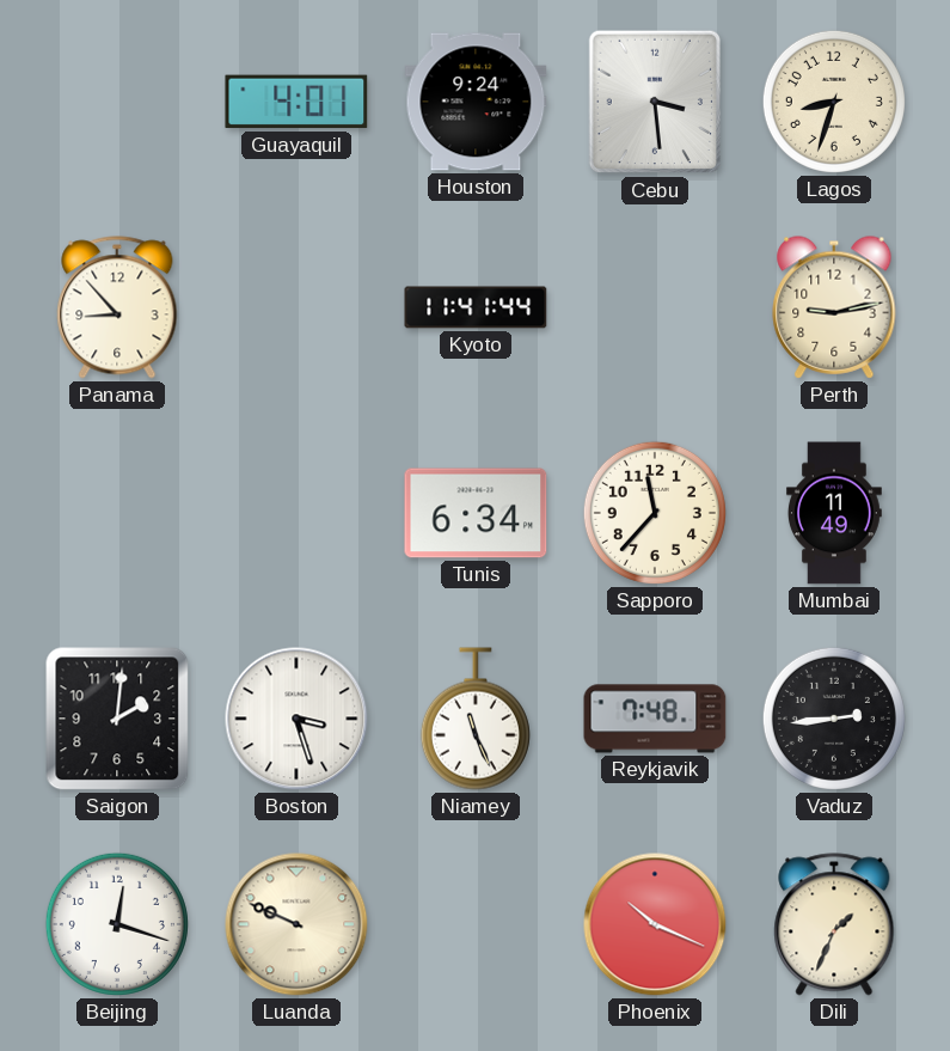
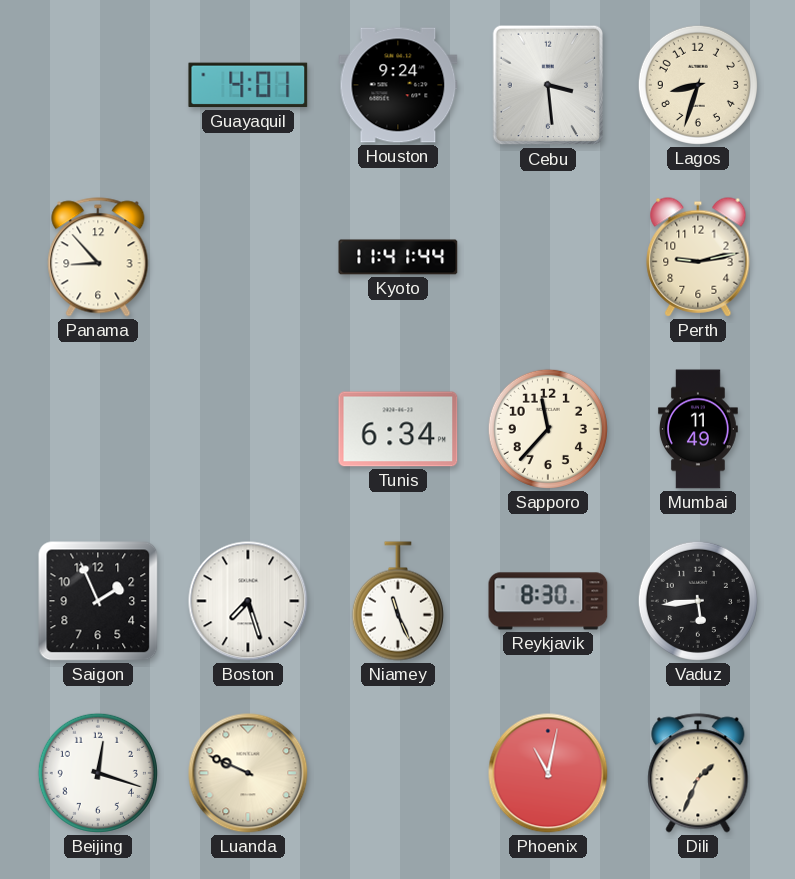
Saigon: 2:01 -> 1:56 (98, 601)
Boston: 3:27 -> 7:27 (248, 601)
Reykjavik: 7:48 -> 8:30 (548, 601)
Vaduz: 2:44 -> 5:44 (698, 601)
Phoenix: 10:19 -> 11:02 (548, 773)
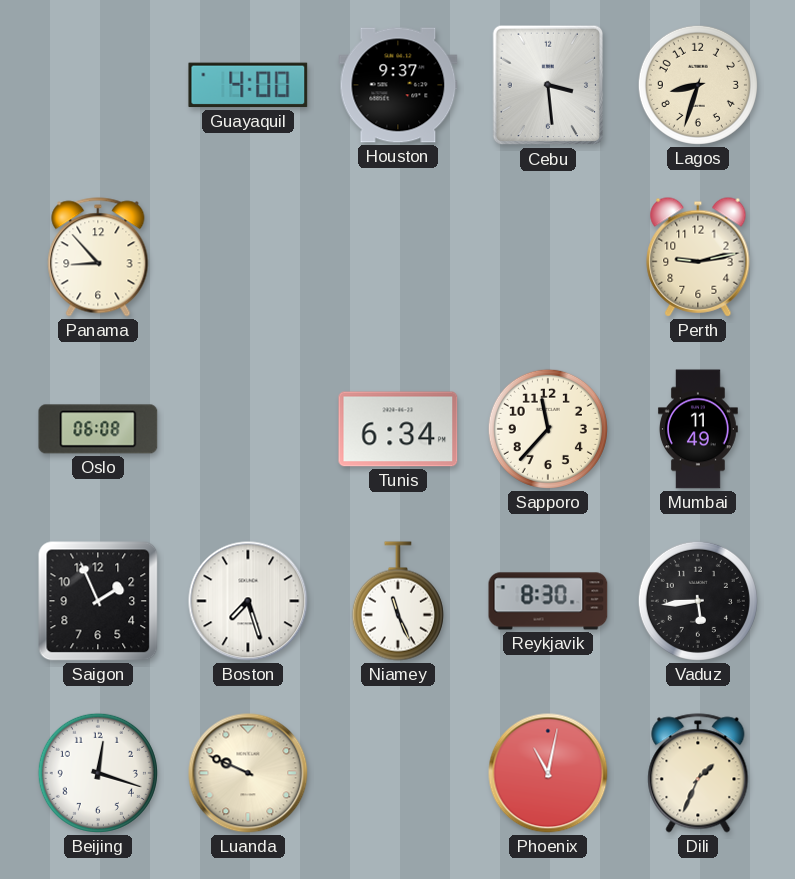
Guayaquil: 4:01 -> 4:00 (248, 85)
Houston: 9:24 -> 9:37 (398, 85)
Kyoto: 11:41 -> none (398, 257)
Oslo: none -> 06:08 (98, 429)
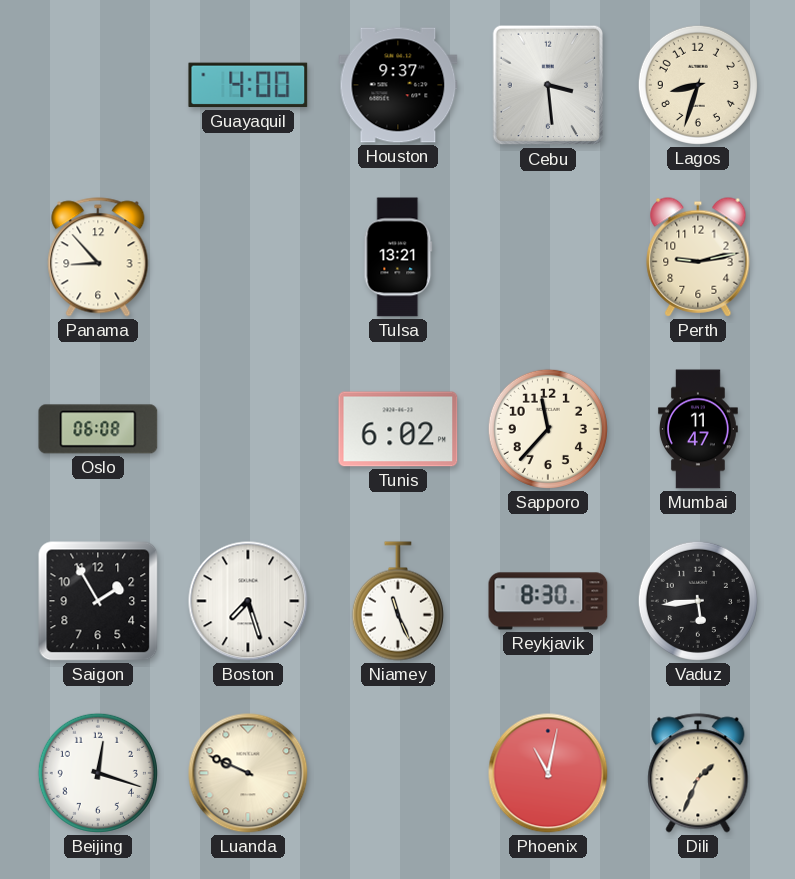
Tulsa: none -> 13:21 (398, 257)
Tunis: 6:34 -> 6:02 (398, 429)
Mumbai: 11:49 -> 11:47 (698, 429)
Saigon: 1:56 -> 1:55 (98, 601)
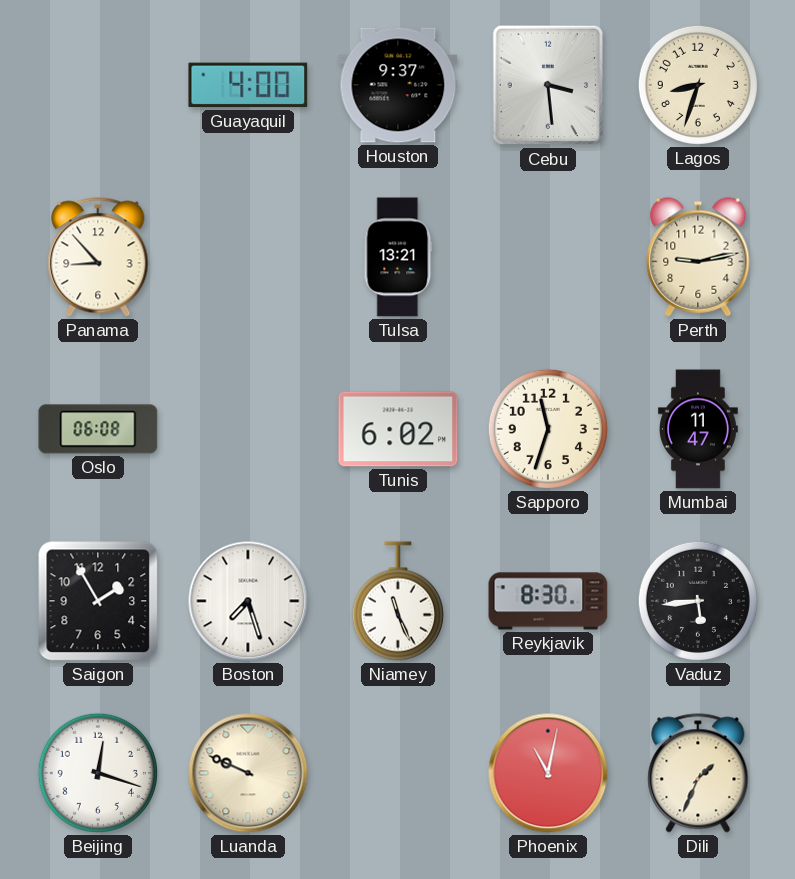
Sapporo: 11:37 -> 11:33 (548, 429)
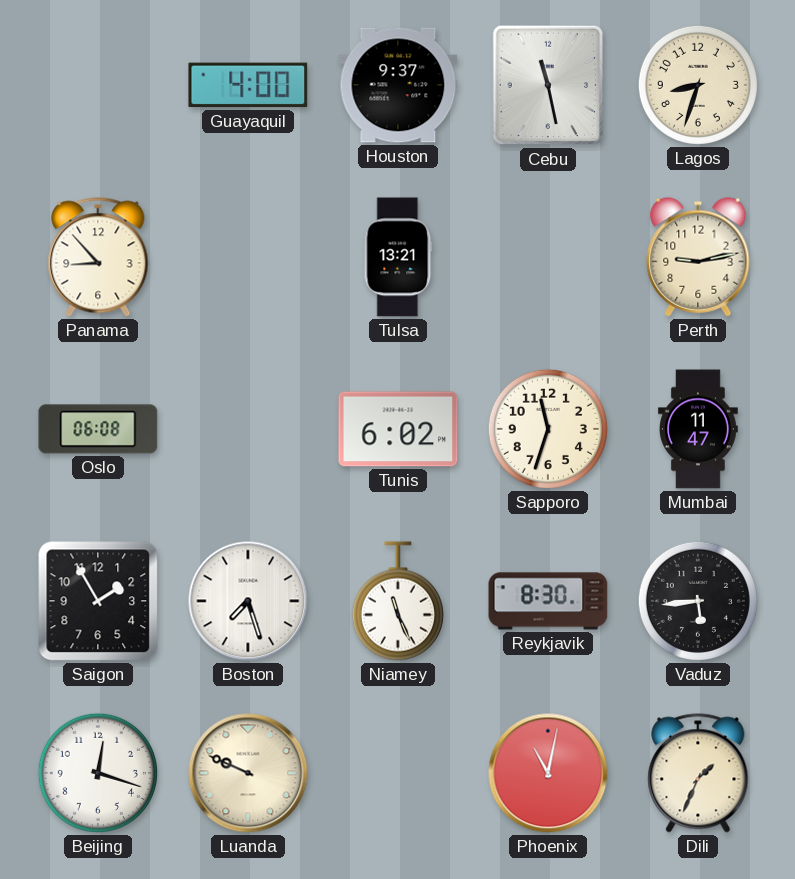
Cebu: 3:29 -> 11:28 (548, 85)
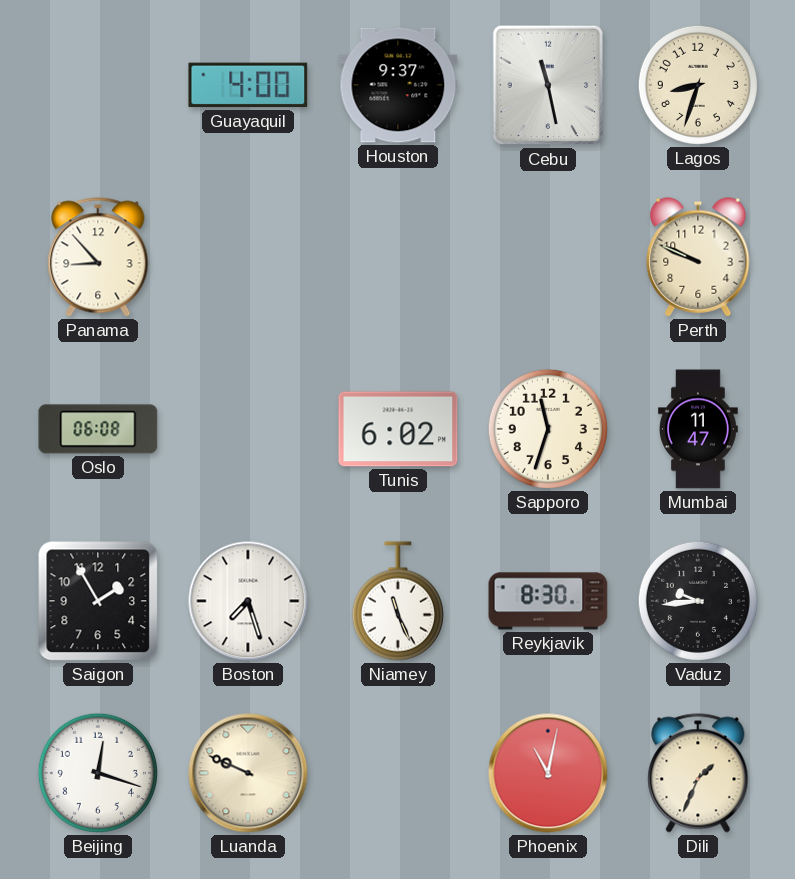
Tulsa: 13:21 -> none (398, 257)
Perth: 9:13 -> 9:49 (698, 257)
Vaduz: 5:44 -> 9:44 (698, 601)
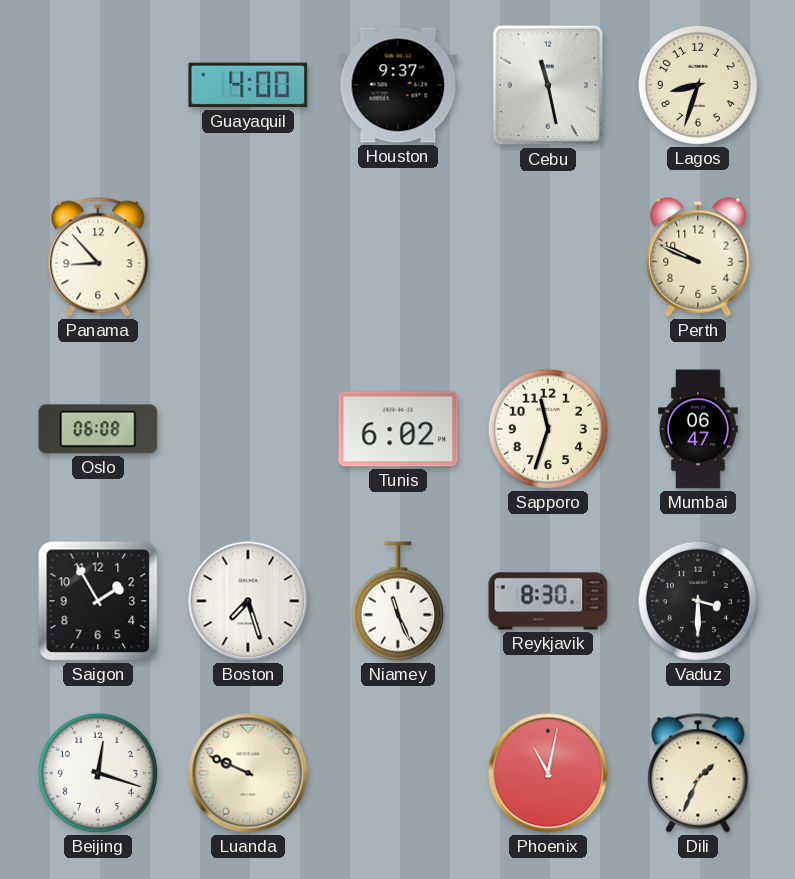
Mumbai: 11:47 -> 06:47 (698, 429)
Vaduz: 9:44 -> 3:30 (698, 601)
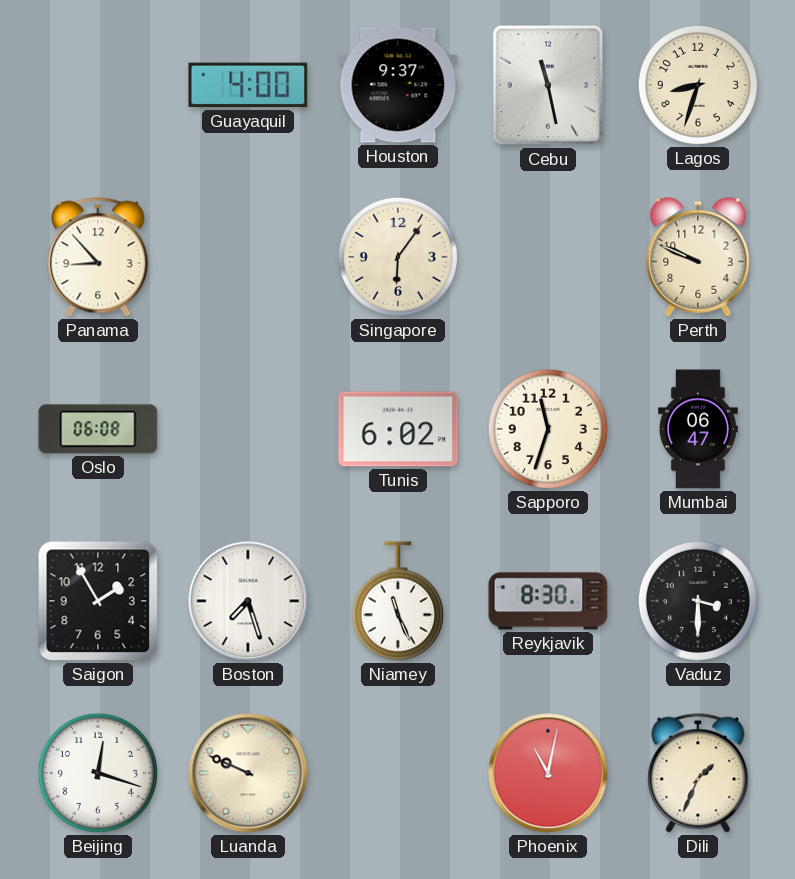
Singapore: none -> 6:06 (398, 257)
